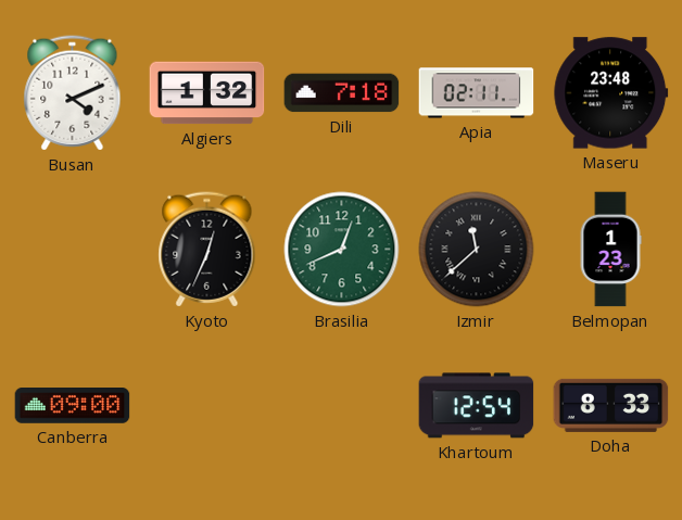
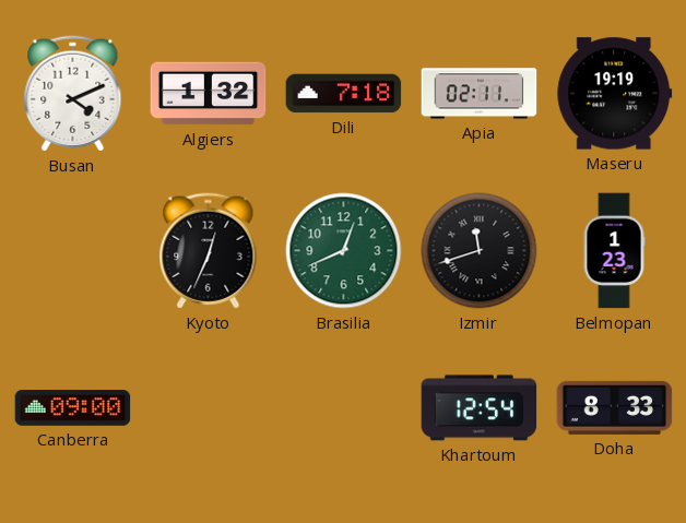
Maseru: 23:48 -> 19:19 (615, 94)
Izmir: 11:38 -> 11:42 (480, 251)
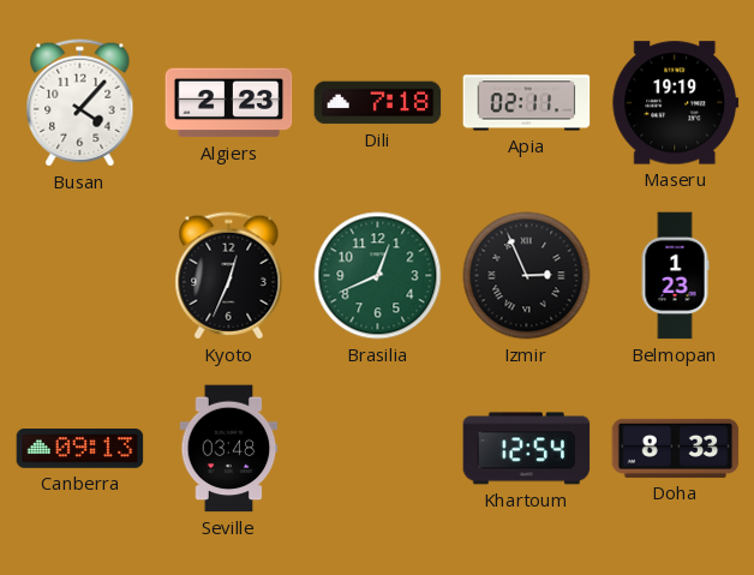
Busan: 4:11 -> 4:07 (80, 103)
Algiers: 1:32 -> 2:23 (229, 103)
Izmir: 11:42 -> 2:56 (527, 276)
Canberra: 09:00 -> 09:13 (80, 449)
Seville: none -> 03:48 (229, 449)
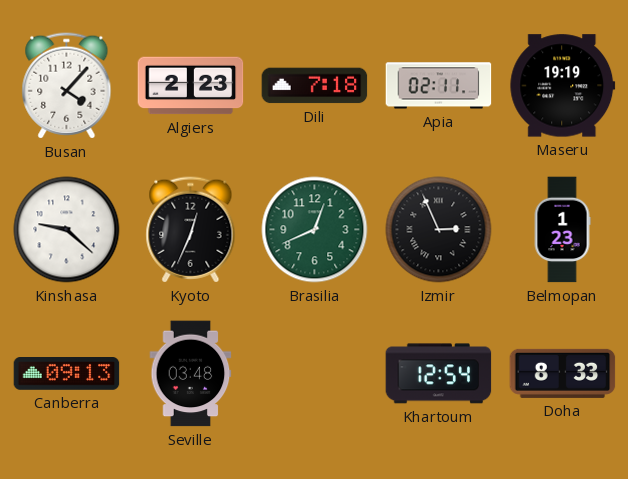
Kinshasa: none -> 9:22 (67, 230)
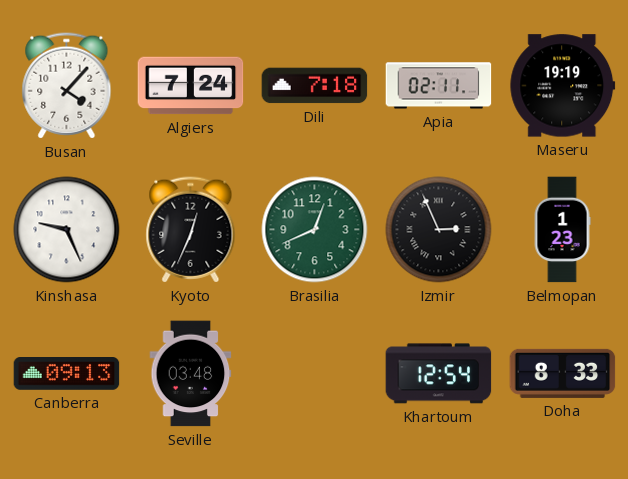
Algiers: 2:23 -> 7:24 (191, 86)
Kinshasa: 9:22 -> 9:26 (67, 230)
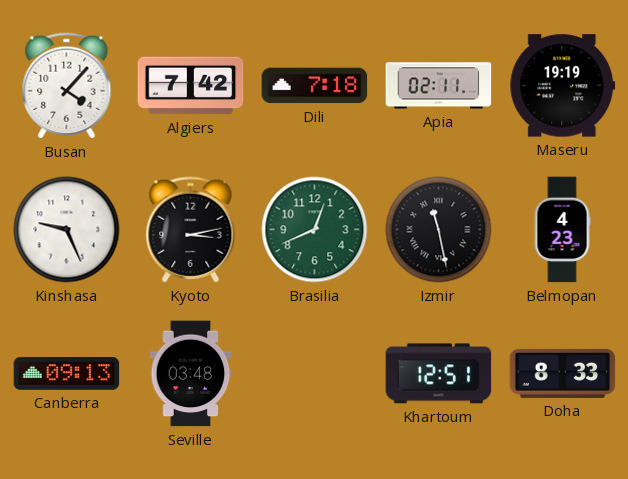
Algiers: 7:24 -> 7:42 (191, 86)
Kyoto: 12:34 -> 3:13 (191, 230)
Izmir: 2:56 -> 11:28 (439, 230)
Belmopan: 1:23 -> 4:23 (562, 230)
Khartoum: 12:54 -> 12:51 (439, 374)
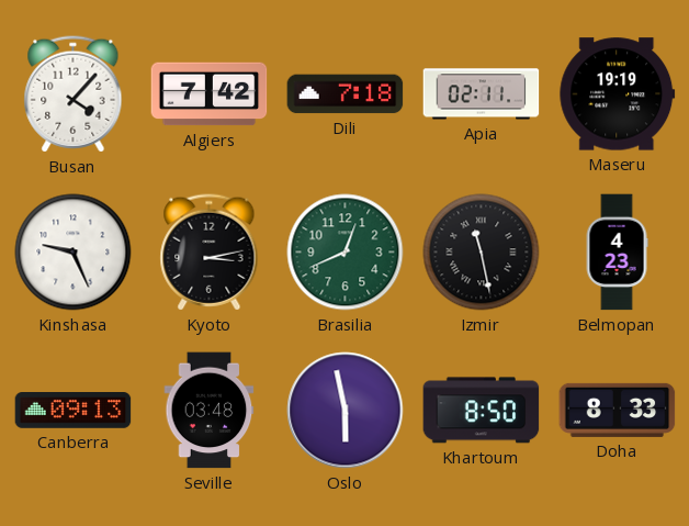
Oslo: none -> 5:58 (346, 411)
Khartoum: 12:51 -> 8:50 (482, 411)
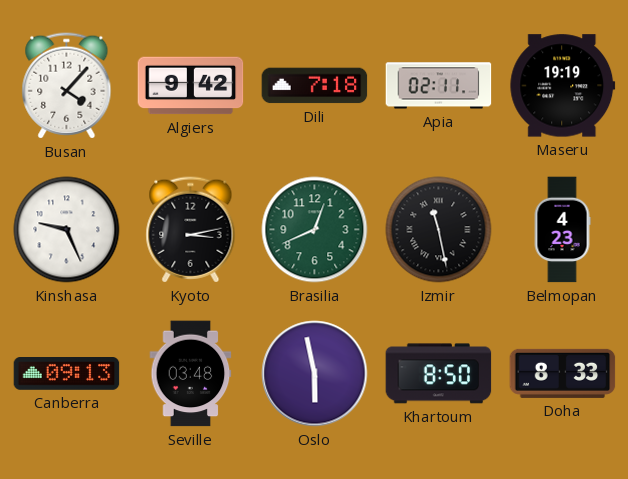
Algiers: 7:42 -> 9:42 (191, 86)
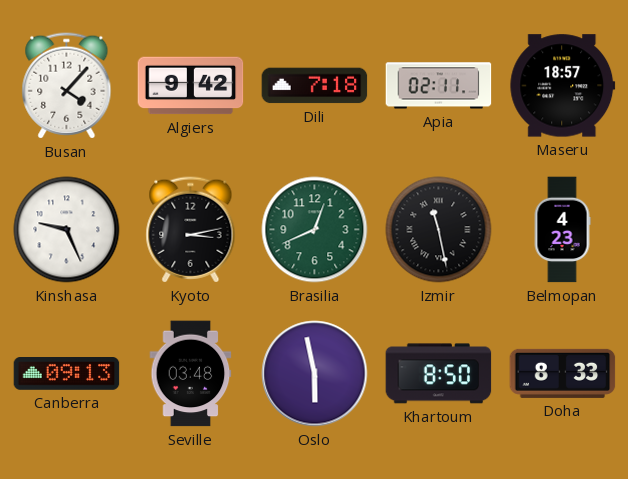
Maseru: 19:19 -> 18:57 (563, 86)
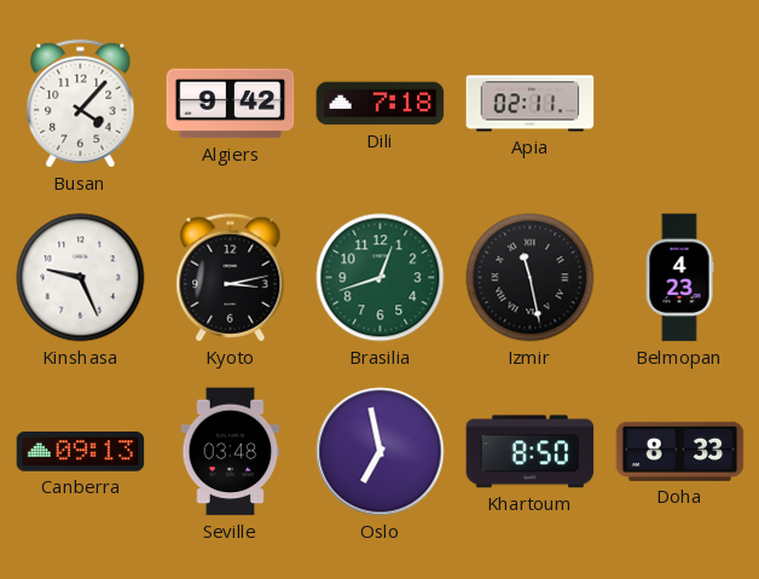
Maseru: 18:57 -> none (563, 86)
Brasilia: 12:41 -> 12:42 (381, 278)
Oslo: 5:58 -> 6:58 (381, 452)
